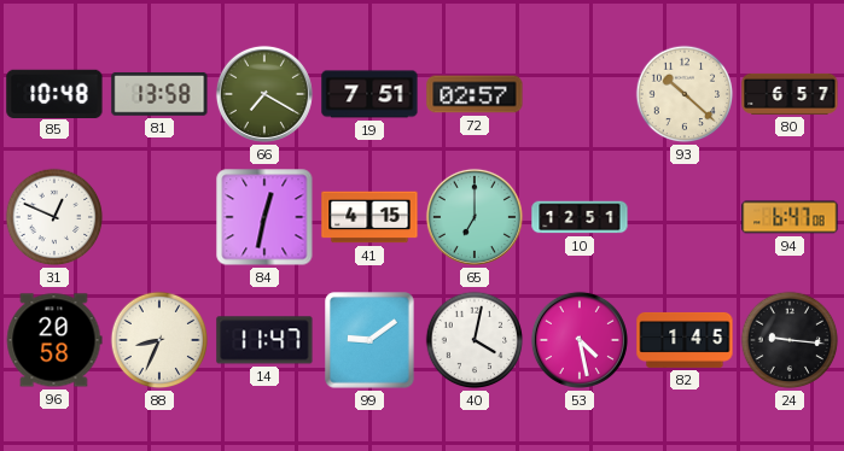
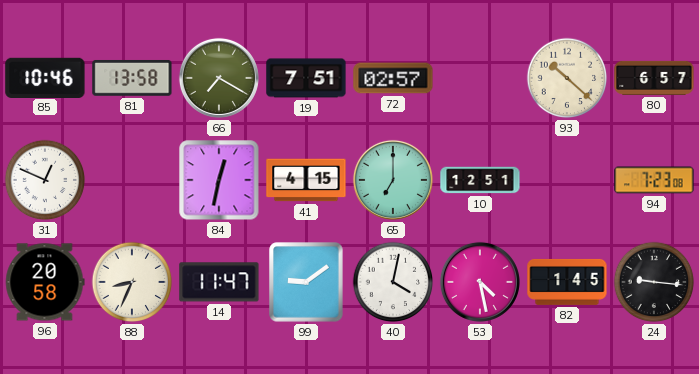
85: 10:48 -> 10:46 (45, 77)
94: 6:47 -> 7:23 (654, 180)
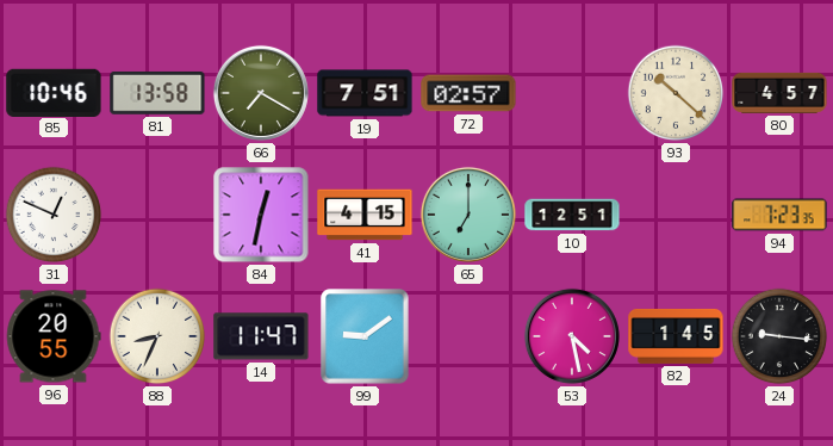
80: 6:57 -> 4:57 (779, 93)
94: 7:23:08 -> 7:23:35 (779, 215)
96: 20:58 -> 20:55 (54, 336)
40: 4:02 -> none (393, 282)
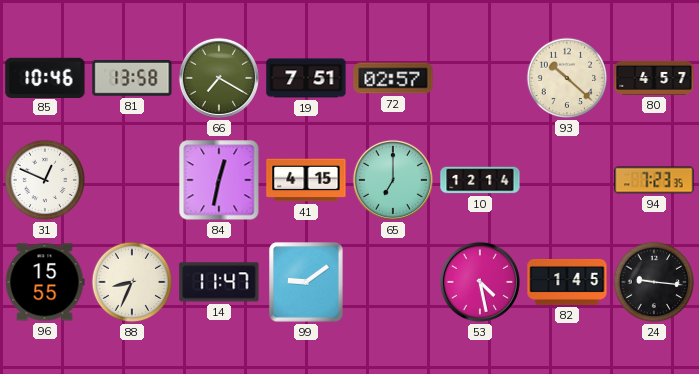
10: 12:51 -> 12:14 (480, 180)
96: 20:55 -> 15:55 (45, 282)
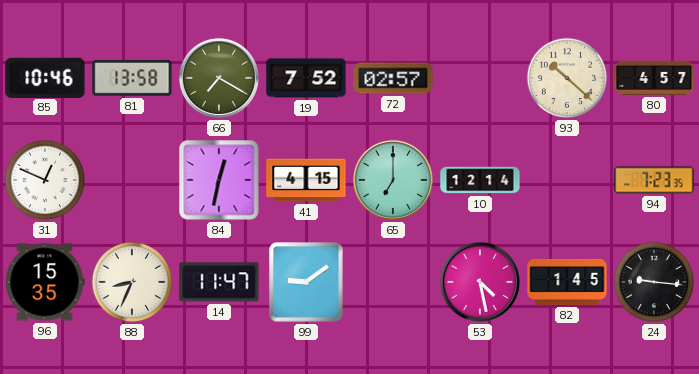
19: 7:51 -> 7:52 (306, 78)
96: 15:55 -> 15:35 (45, 282)
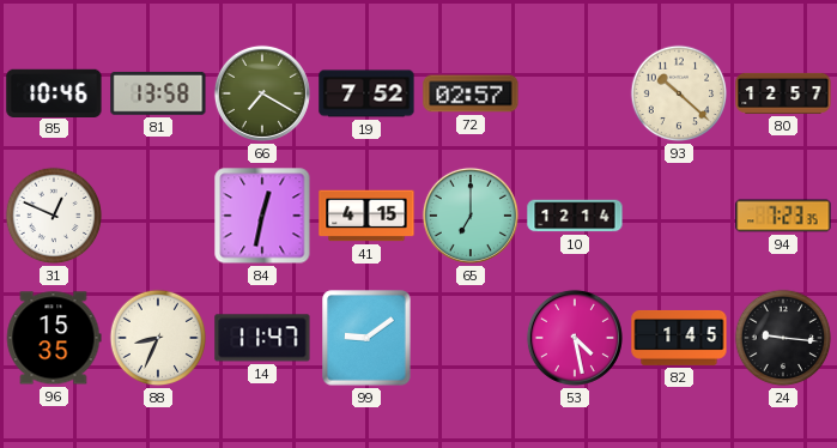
80: 4:57 -> 12:57 (783, 93)
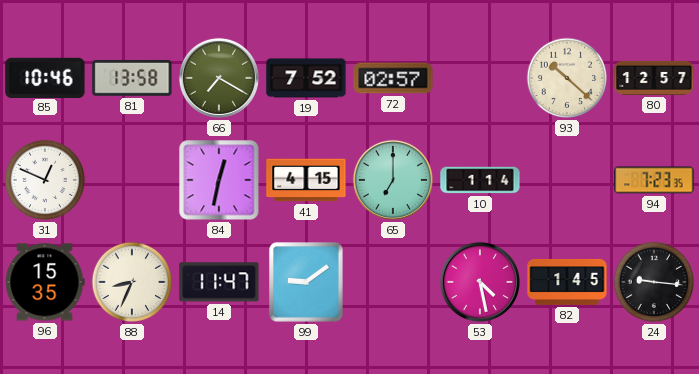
10: 12:14 -> 1:14 (480, 180)
